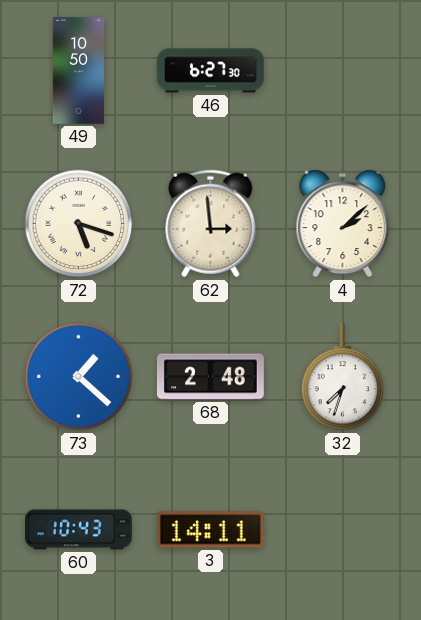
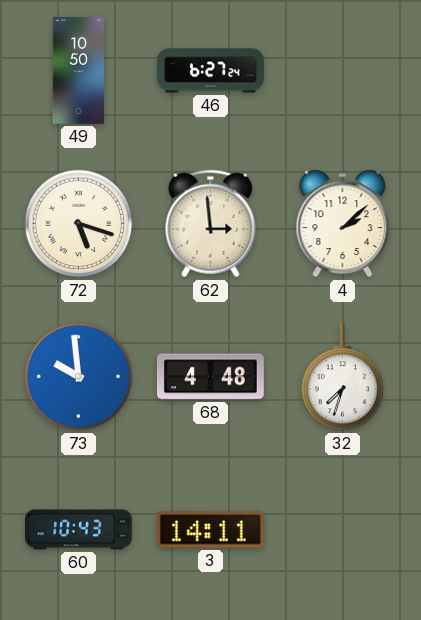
46: 6:27:30 -> 6:27:24 (211, 71)
73: 1:22 -> 9:59 (79, 377)
68: 2:48 -> 4:48 (210, 377)
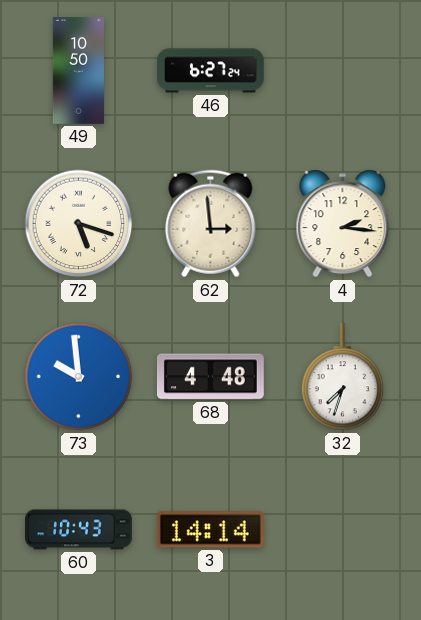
4: 2:08 -> 2:16 (343, 224)
3: 14:11 -> 14:14 (210, 530)
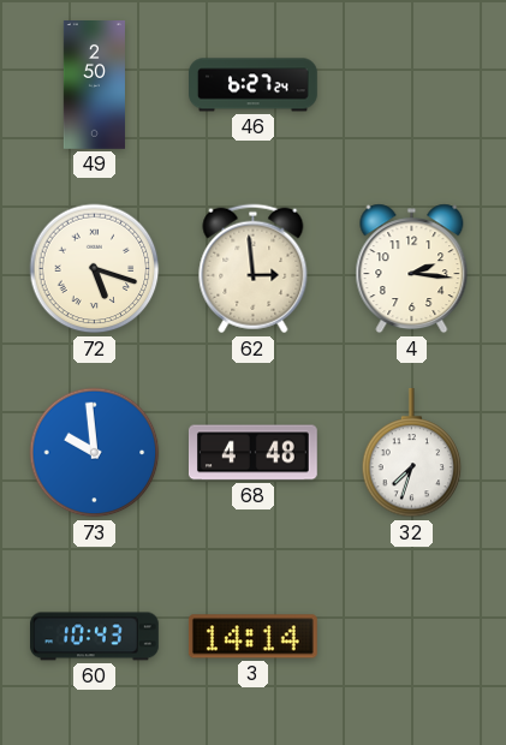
49: 10:50 -> 2:50 (94, 85)
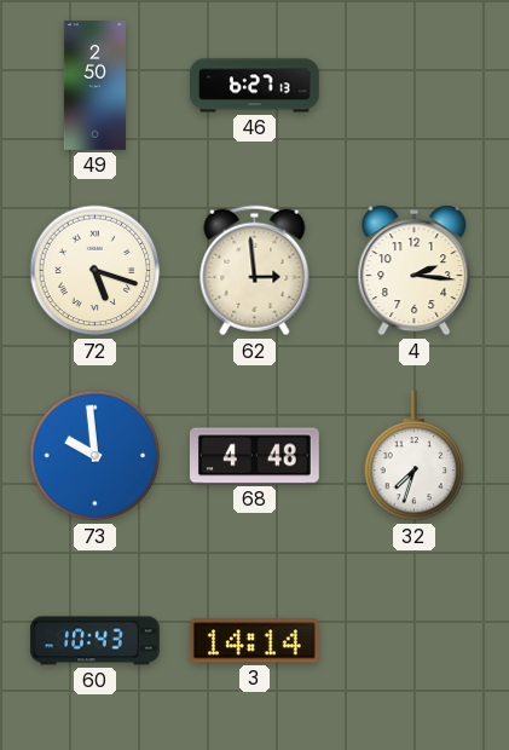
46: 6:27:24 -> 6:27:13 (255, 86)
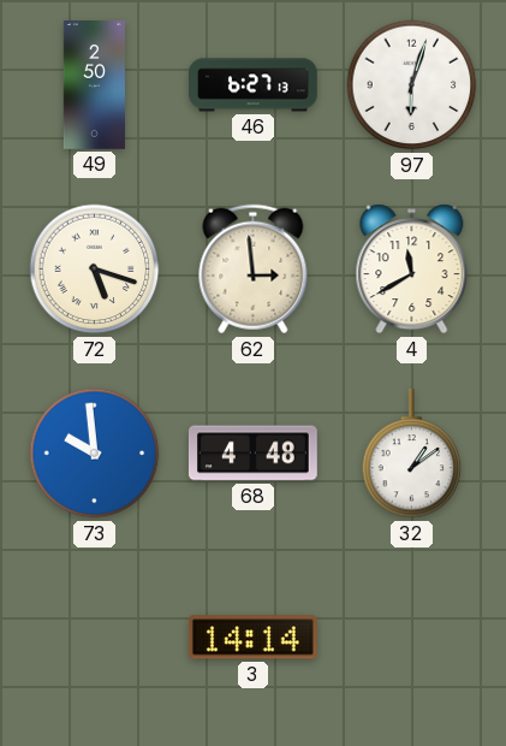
97: none -> 6:03 (412, 85)
4: 2:16 -> 11:40 (412, 270)
32: 7:33 -> 1:09 (412, 454)
60: 10:43 -> none (96, 641)
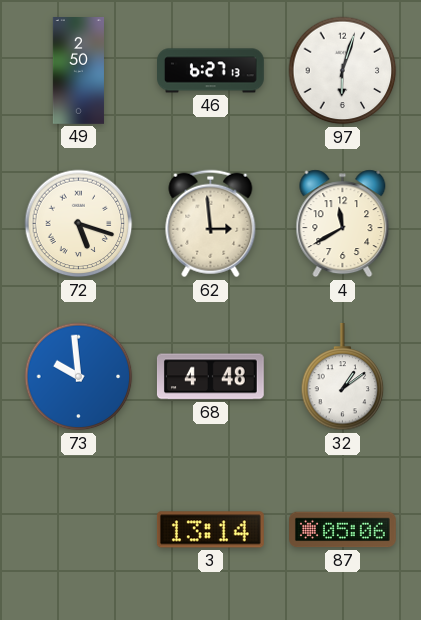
3: 14:14 -> 13:14 (210, 530)
87: none -> 05:06 (343, 530)
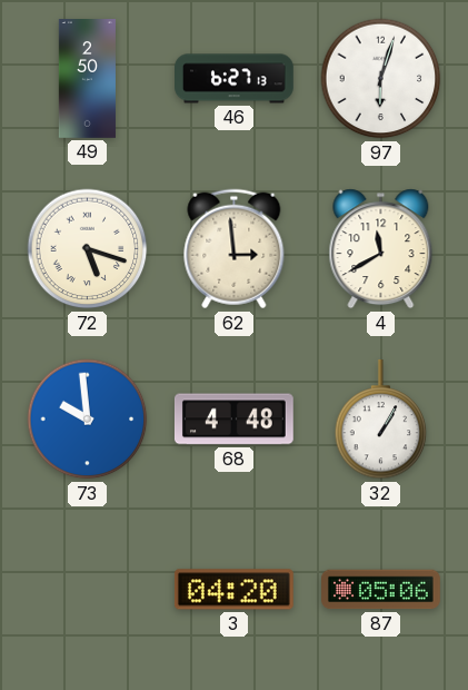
32: 1:09 -> 1:05 (381, 420)
3: 13:14 -> 04:20 (233, 590)
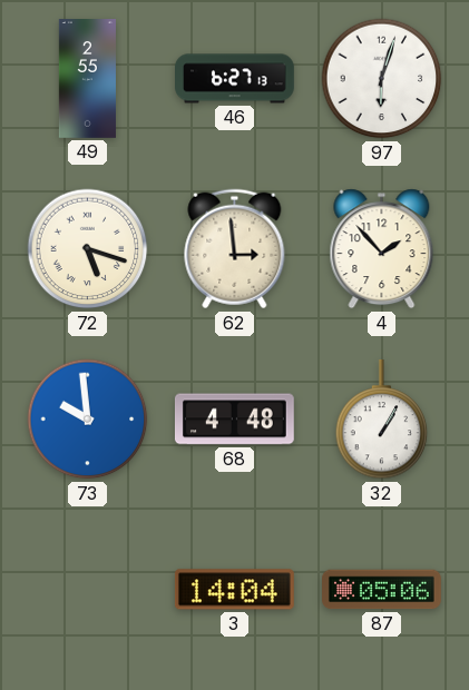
49: 2:50 -> 2:55 (87, 79)
4: 11:40 -> 1:53 (382, 249)
3: 04:20 -> 14:04 (234, 590)
